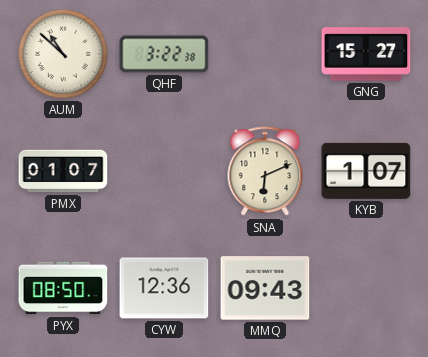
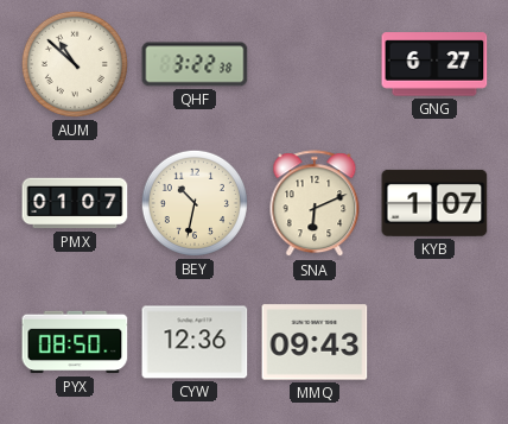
GNG: 15:27 -> 6:27 (434, 64)
BEY: none -> 10:32 (195, 203)
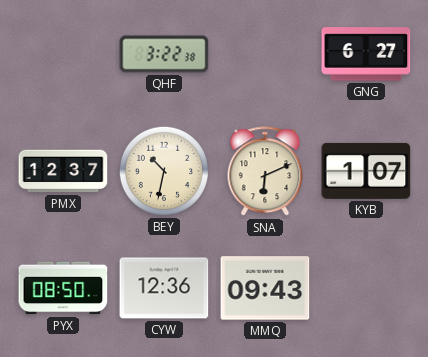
AUM: 10:52 -> none (75, 64)
PMX: 01:07 -> 12:37 (63, 171)
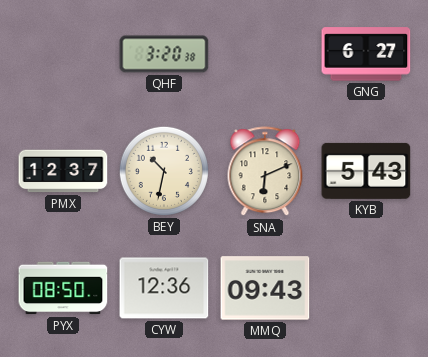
QHF: 3:22 -> 3:20 (164, 54)
KYB: 1:07 -> 5:43 (366, 171)
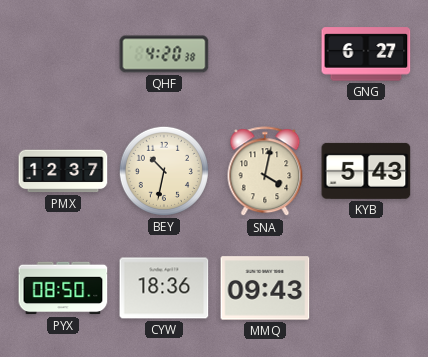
QHF: 3:20 -> 4:20 (164, 54)
SNA: 6:11 -> 4:02 (265, 172)
CYW: 12:36 -> 18:36 (164, 288)
